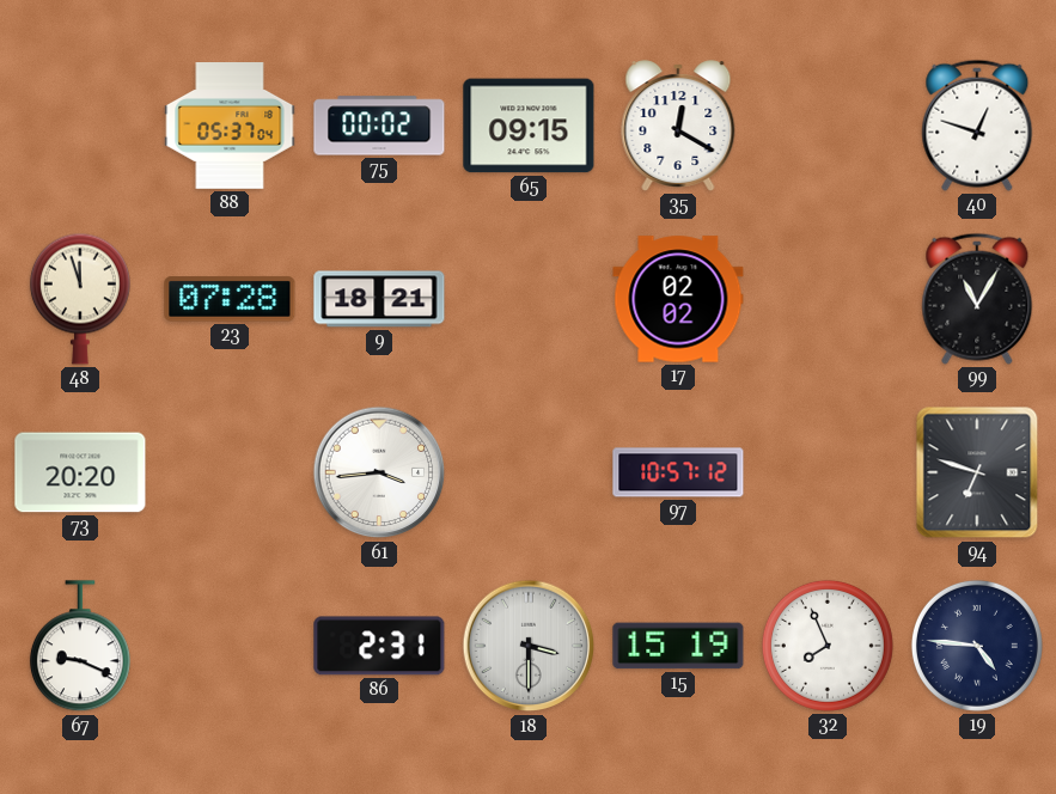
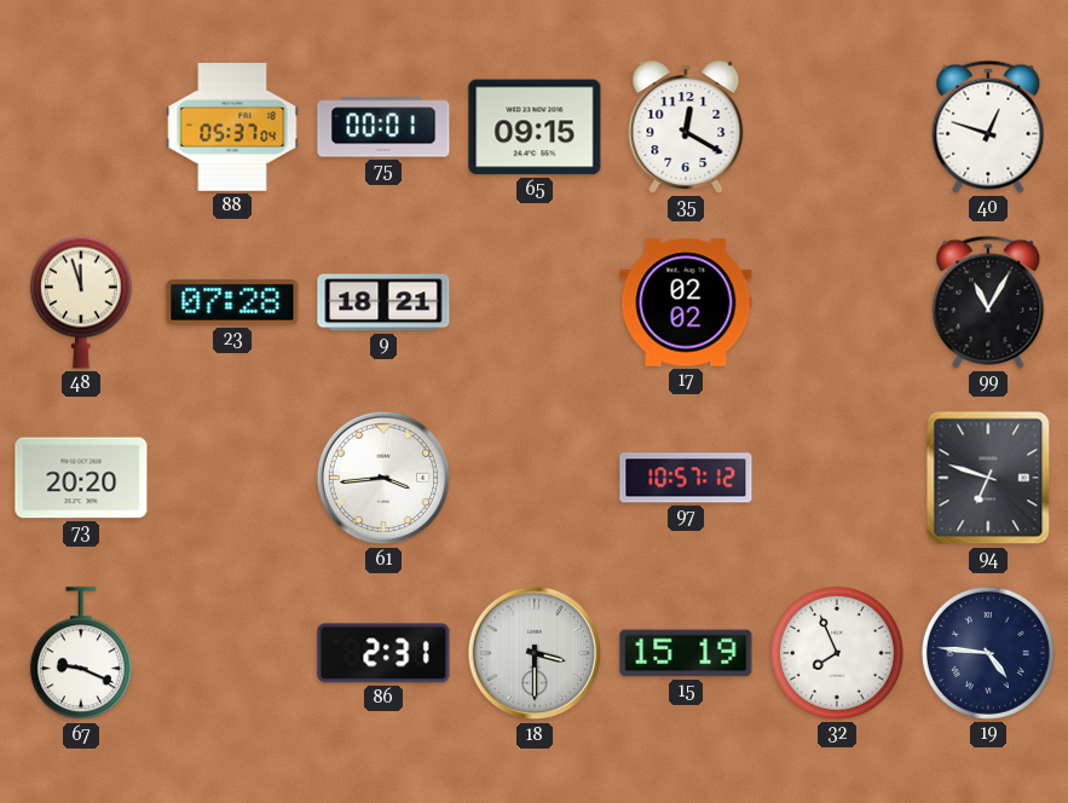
75: 00:02 -> 00:01 (383, 127)
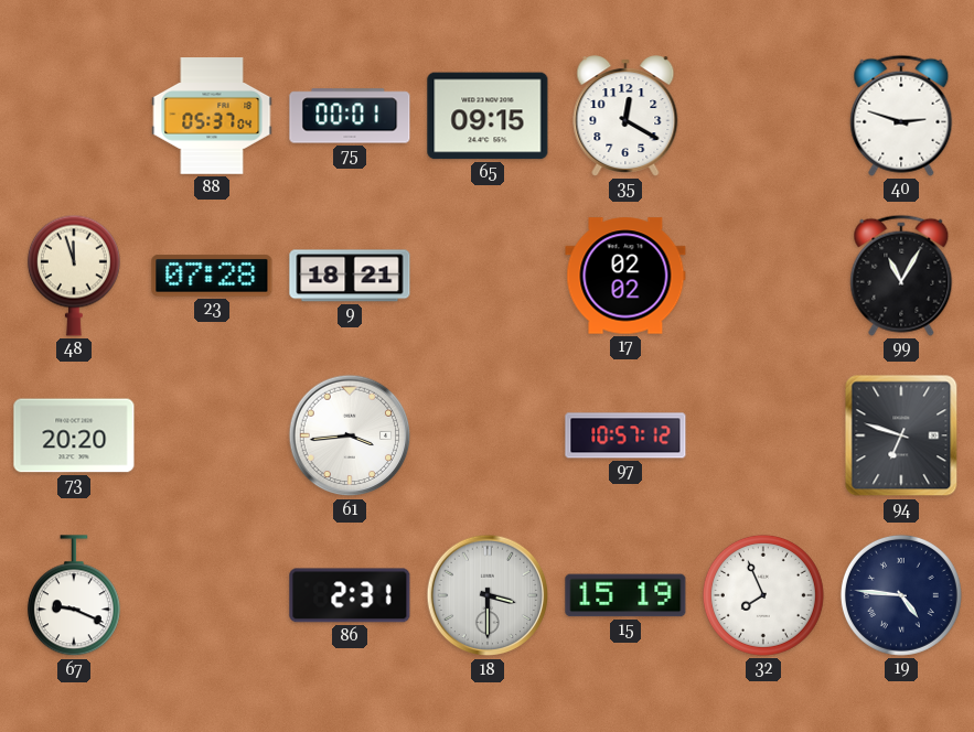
40: 12:48 -> 2:48 (901, 116)
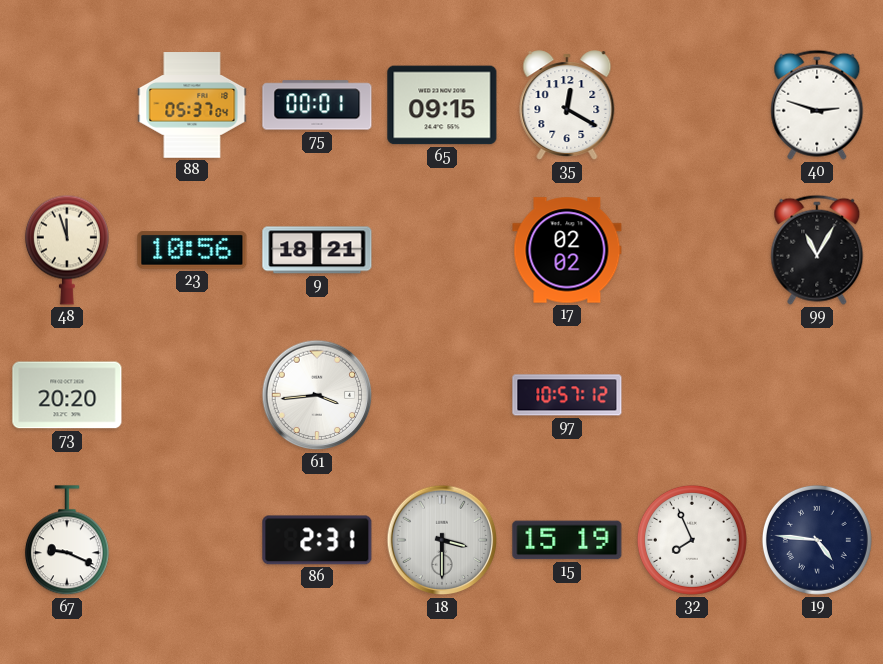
23: 07:28 -> 10:56 (192, 250)
94: 6:48 -> none (901, 435)
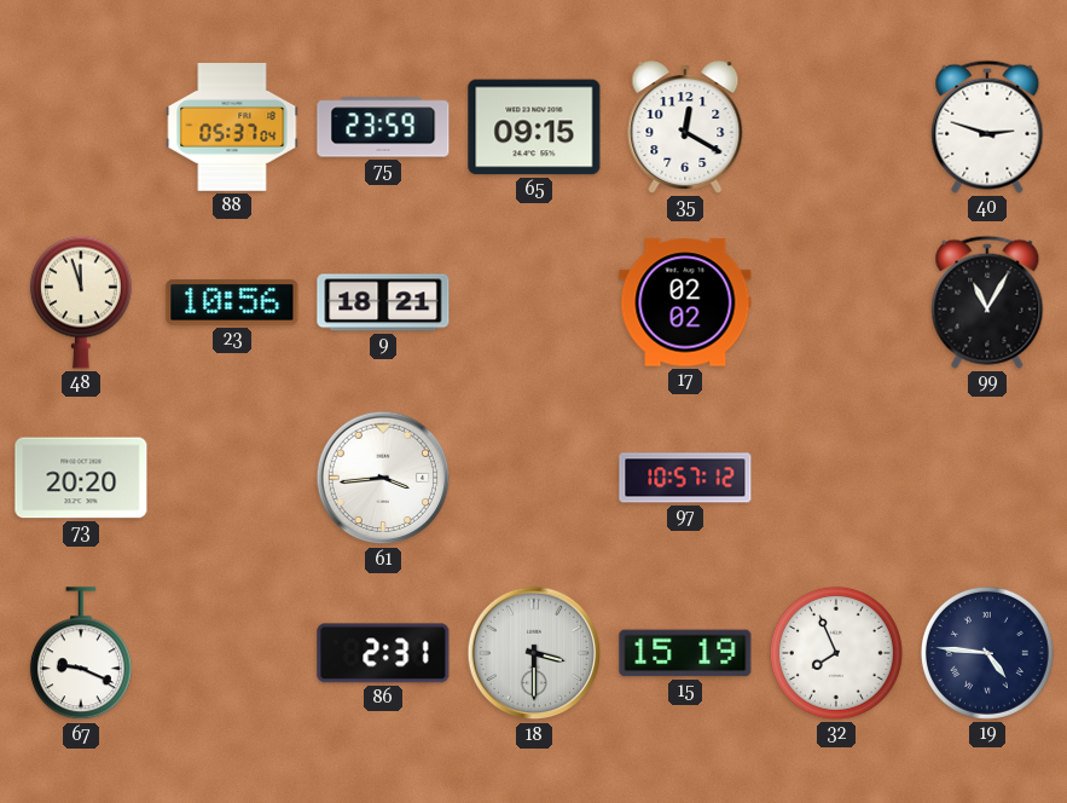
75: 00:01 -> 23:59 (383, 127)
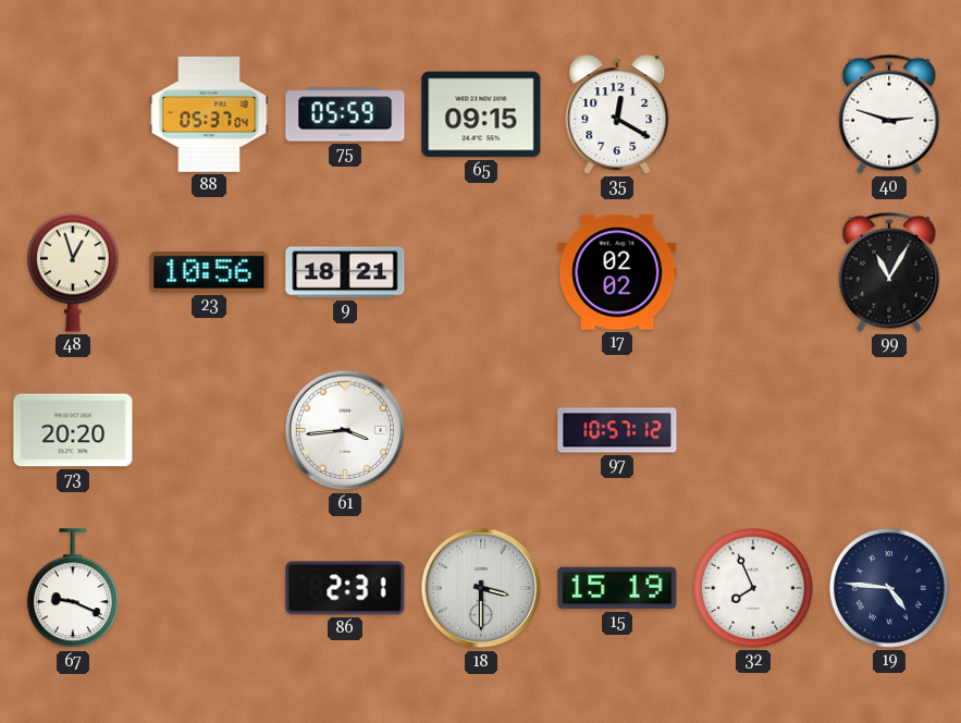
75: 23:59 -> 05:59 (345, 114)
48: 11:57 -> 12:57 (73, 272)
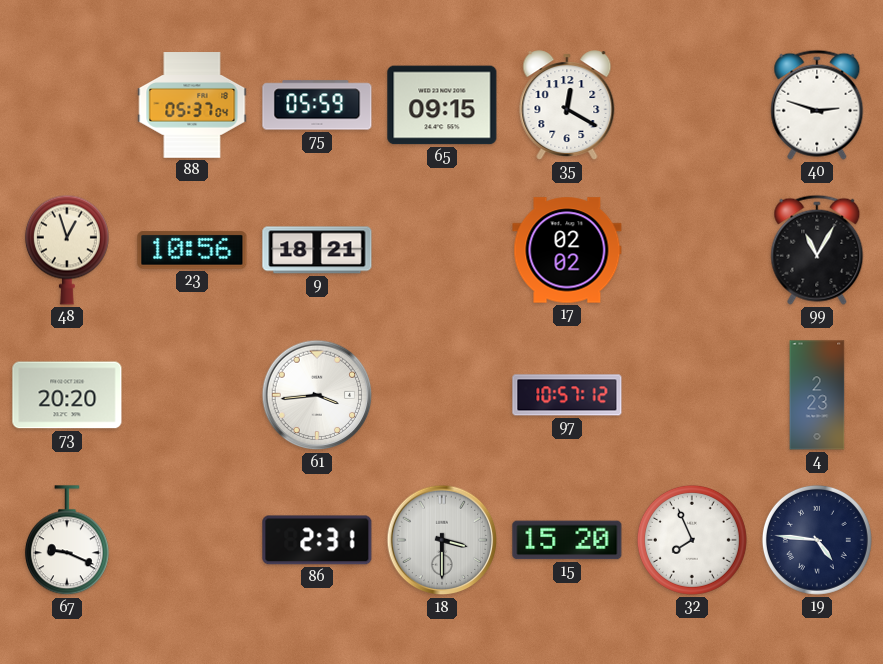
4: none -> 2:23 (817, 395)
15: 15:19 -> 15:20 (567, 540)
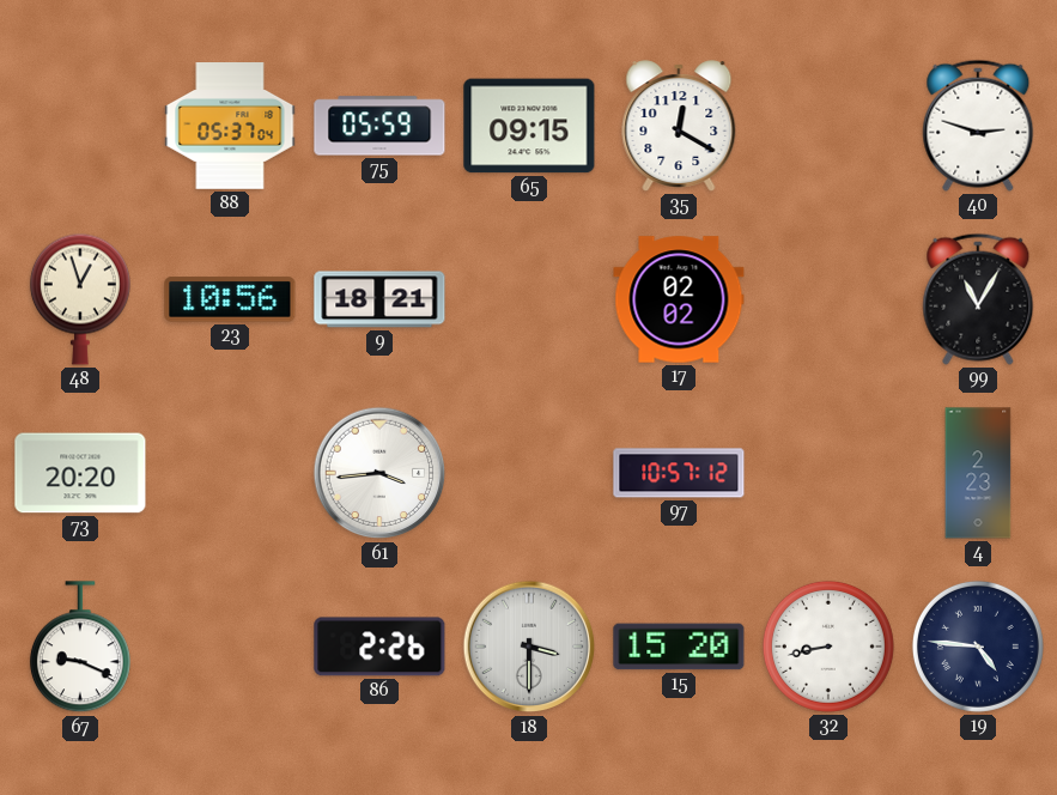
86: 2:31 -> 2:26 (379, 647)
32: 7:56 -> 8:43 (828, 647)
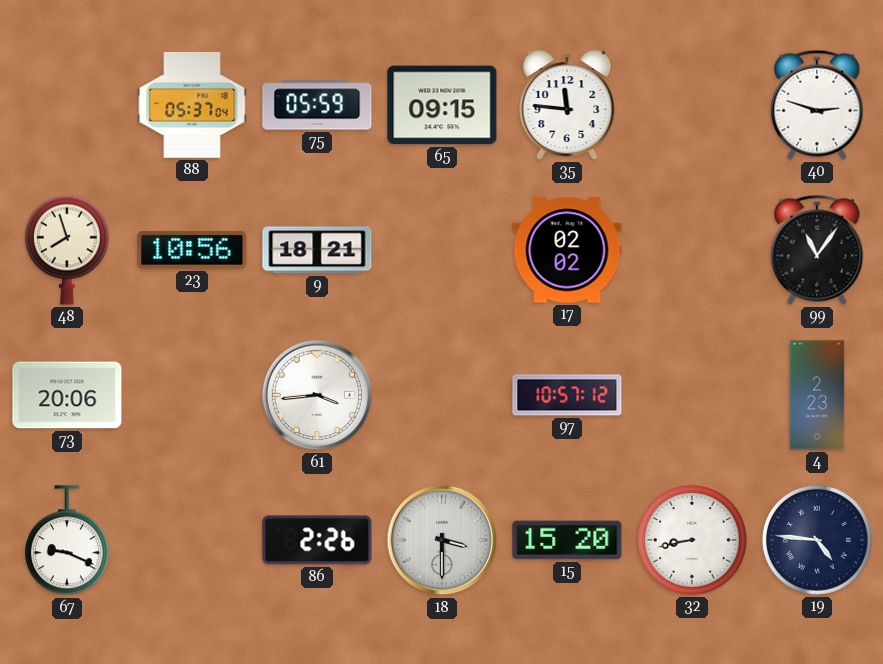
35: 12:20 -> 11:46 (567, 105)
48: 12:57 -> 7:57 (67, 250)
99: 11:05 -> 11:06 (817, 250)
73: 20:20 -> 20:06 (67, 395)
